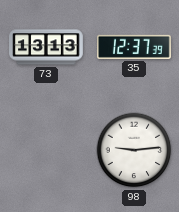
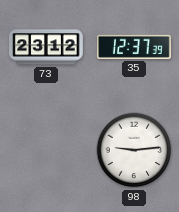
73: 13:13 -> 23:12 (46, 47)
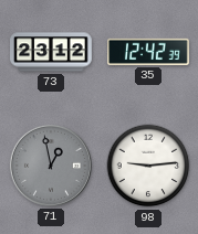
35: 12:37 -> 12:42 (149, 52)
71: none -> 12:58 (51, 166)
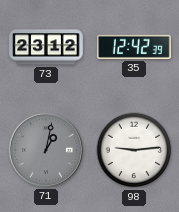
71: 12:58 -> 1:02 (46, 150)
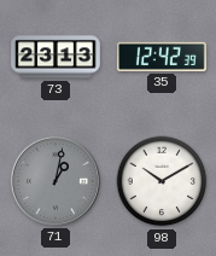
73: 23:12 -> 23:13 (56, 57)
98: 9:14 -> 10:10 (162, 181)
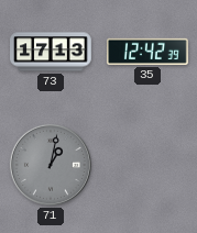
73: 23:13 -> 17:13 (51, 52)
98: 10:10 -> none (162, 181)
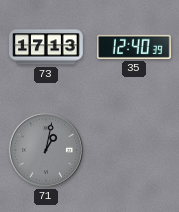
35: 12:42 -> 12:40 (135, 47)
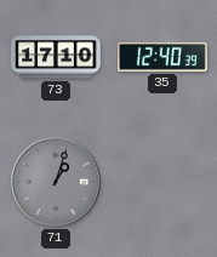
73: 17:13 -> 17:10 (56, 57)
71: 1:02 -> 1:03 (56, 182)
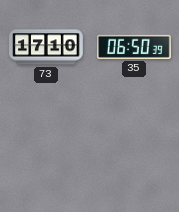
35: 12:40 -> 06:50 (135, 47)
71: 1:03 -> none (56, 182)
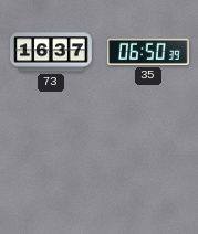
73: 17:10 -> 16:37 (51, 52)
